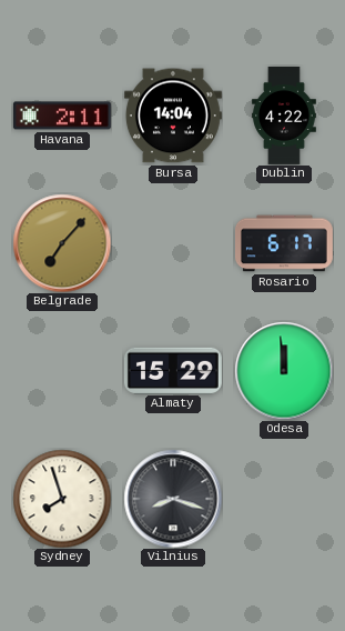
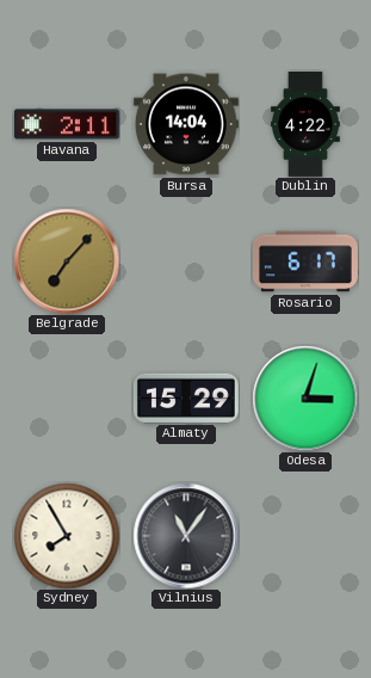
Odesa: 11:59 -> 3:03 (305, 399)
Sydney: 7:57 -> 7:55 (67, 536)
Vilnius: 8:18 -> 11:06 (186, 536)
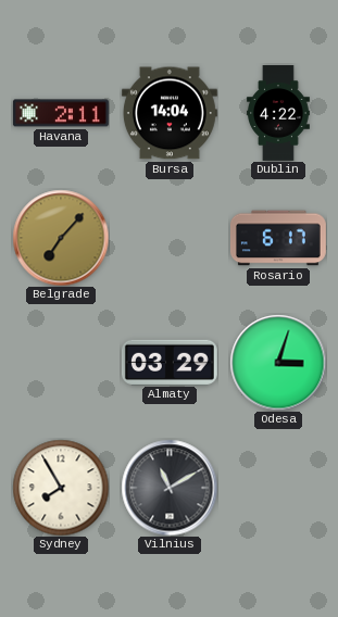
Almaty: 15:29 -> 03:29 (170, 362)
Vilnius: 11:06 -> 11:10 (170, 488)
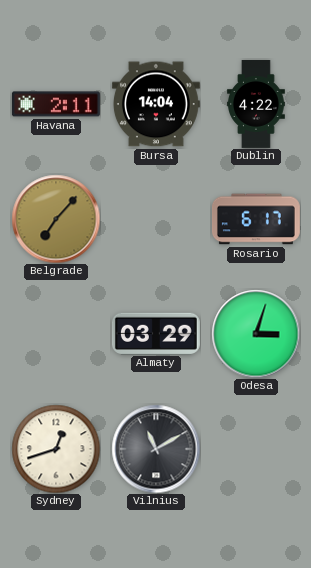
Sydney: 7:55 -> 12:42 (56, 449)
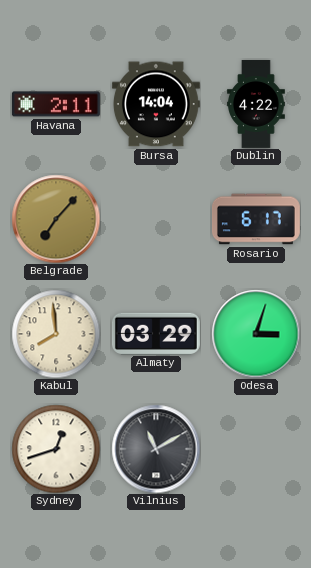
Kabul: none -> 7:59 (56, 334)
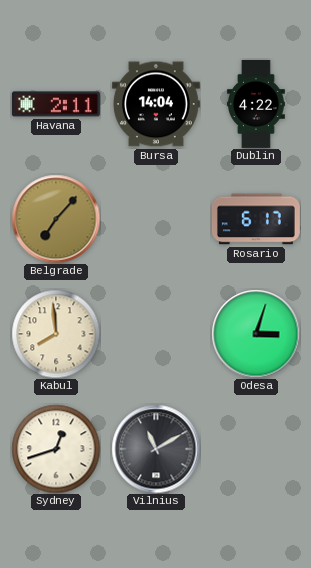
Almaty: 03:29 -> none (156, 333)
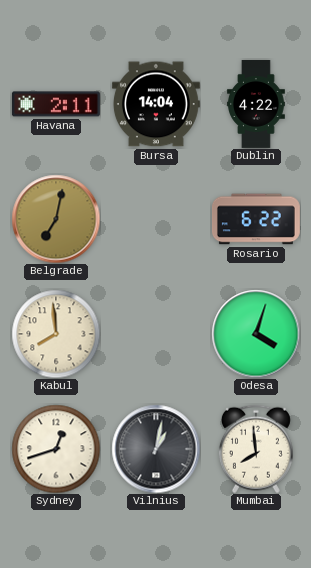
Belgrade: 7:07 -> 7:02 (56, 219)
Rosario: 6:17 -> 6:22 (256, 219)
Odesa: 3:03 -> 4:03 (256, 334)
Vilnius: 11:10 -> 1:02 (156, 449)
Mumbai: none -> 7:59 (256, 449)
